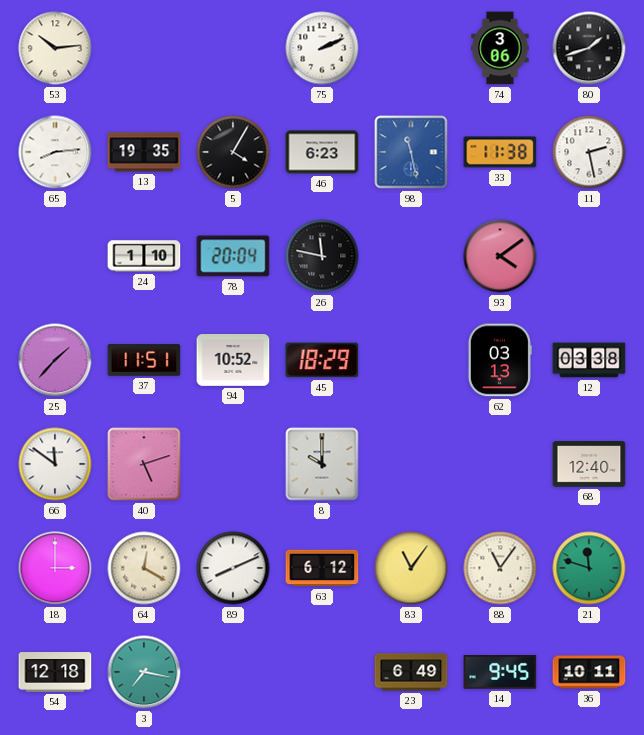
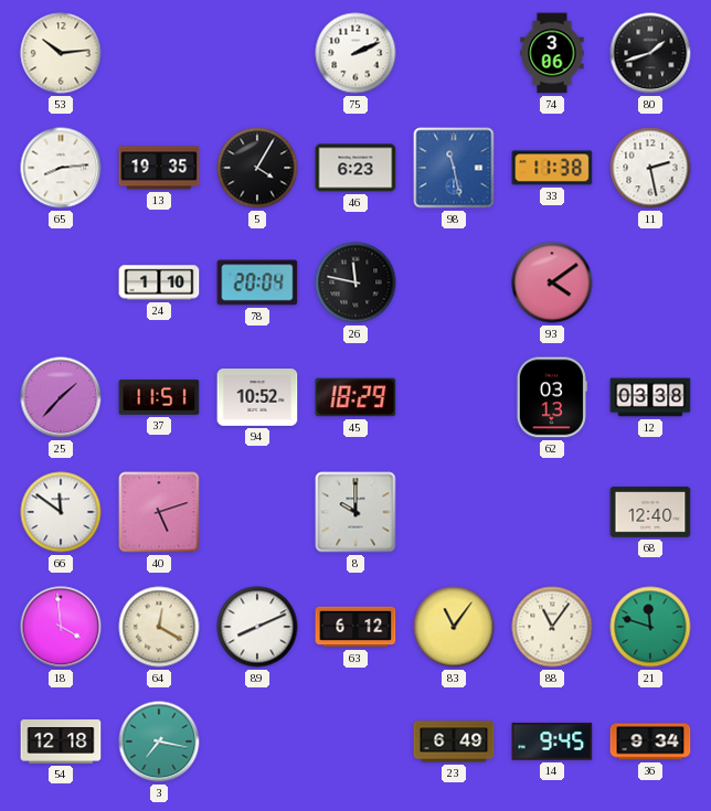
18: 3:00 -> 3:59 (61, 627)
36: 10:11 -> 9:34 (650, 741)
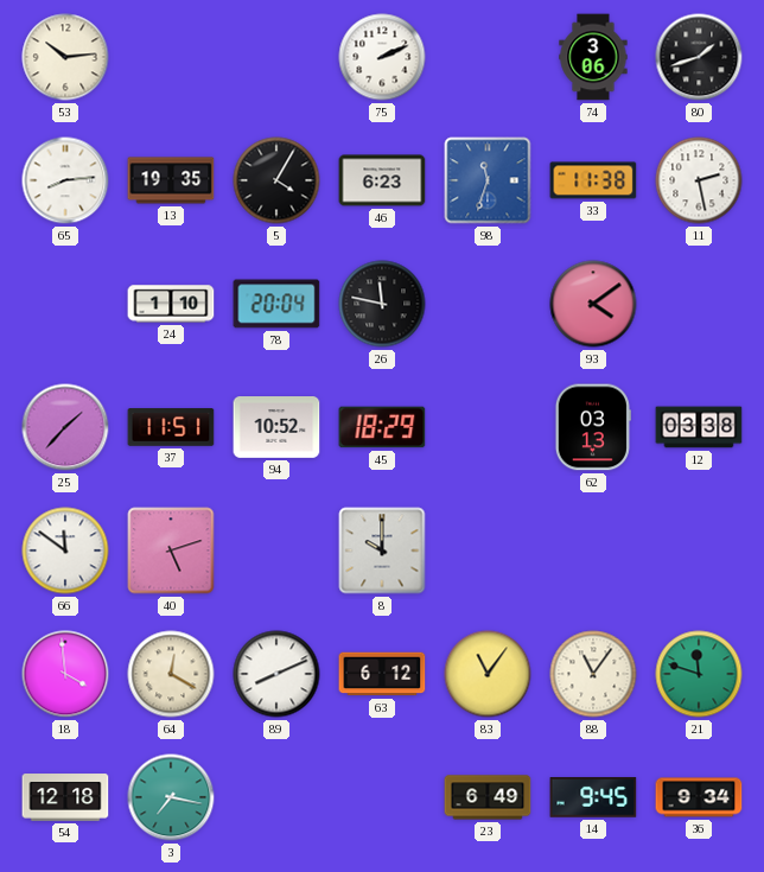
98: 11:28 -> 11:33 (488, 180)
68: 12:40 -> none (650, 512)
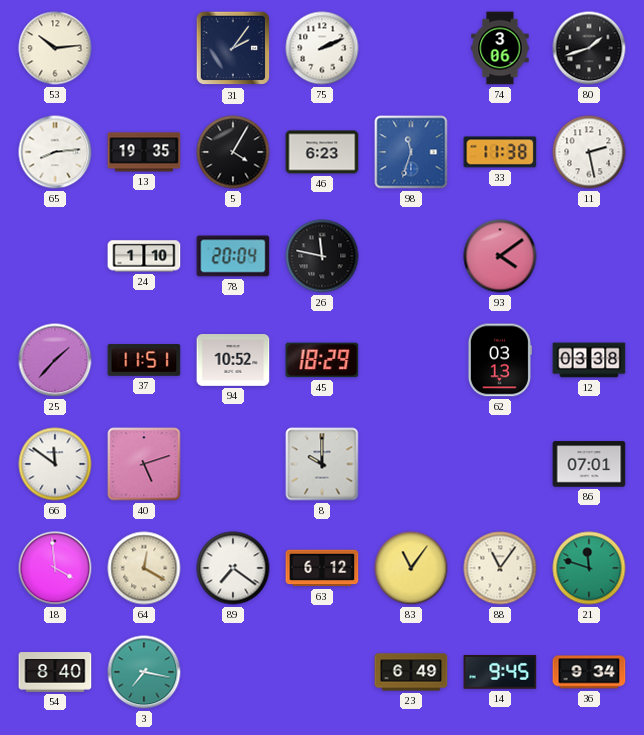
31: none -> 2:06 (233, 48)
86: none -> 07:01 (589, 464)
89: 8:11 -> 7:21 (233, 568)
54: 12:18 -> 8:40 (55, 672)
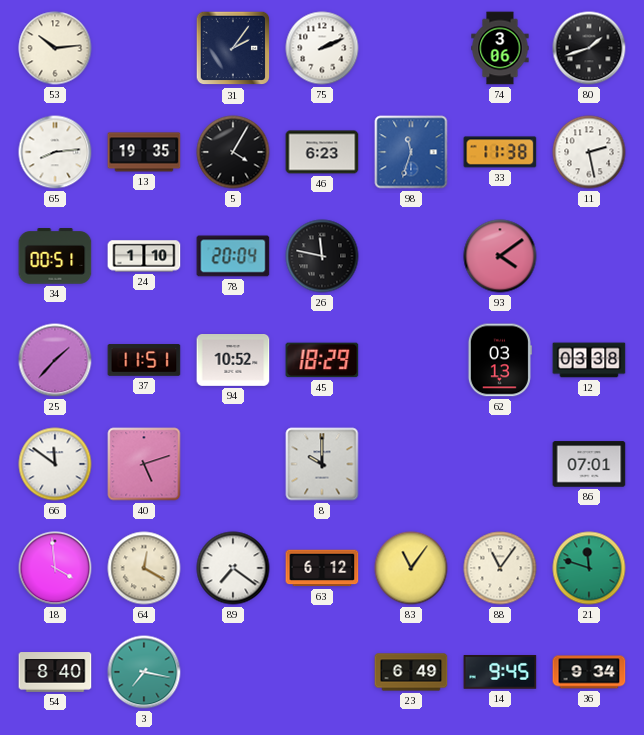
34: none -> 00:51 (55, 256)
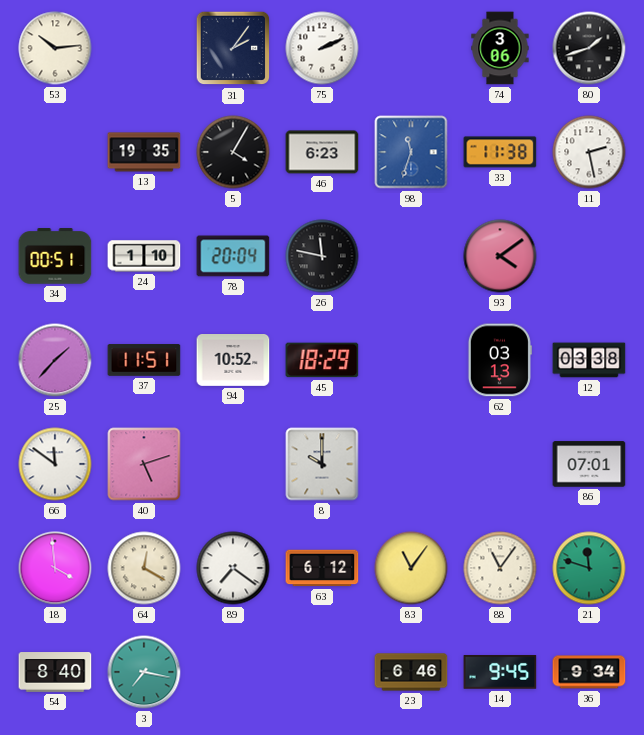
65: 8:14 -> none (55, 152)
23: 6:49 -> 6:46 (411, 672)
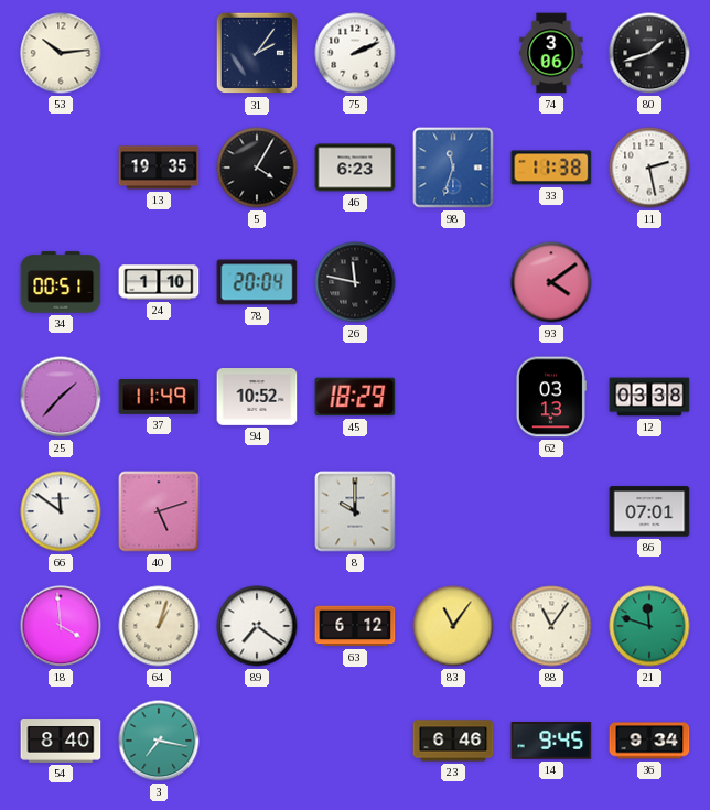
37: 11:51 -> 11:49 (159, 397)
64: 12:20 -> 1:03 (159, 626)
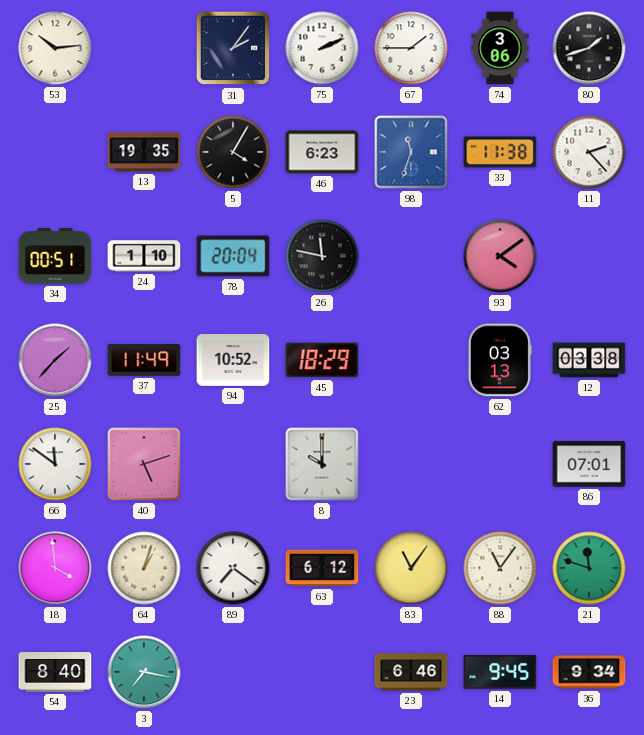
67: none -> 1:45 (411, 48)
11: 2:28 -> 2:23 (589, 152)
